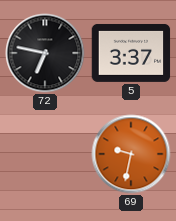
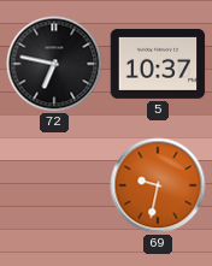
5: 3:37 -> 10:37 (158, 64)
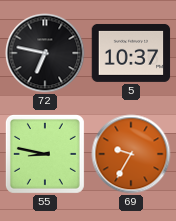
55: none -> 8:47 (45, 154)
69: 9:32 -> 9:35 (131, 154)
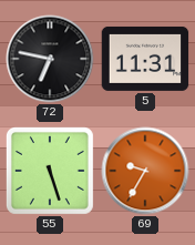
5: 10:37 -> 11:31 (145, 59)
55: 8:47 -> 5:27 (50, 171)
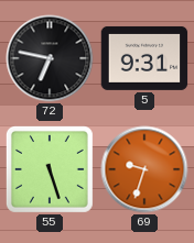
5: 11:31 -> 9:31 (144, 58)
69: 9:35 -> 9:33 (144, 169)
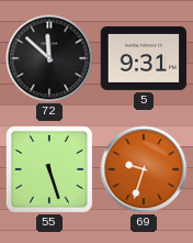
72: 6:47 -> 11:52 (49, 58)
